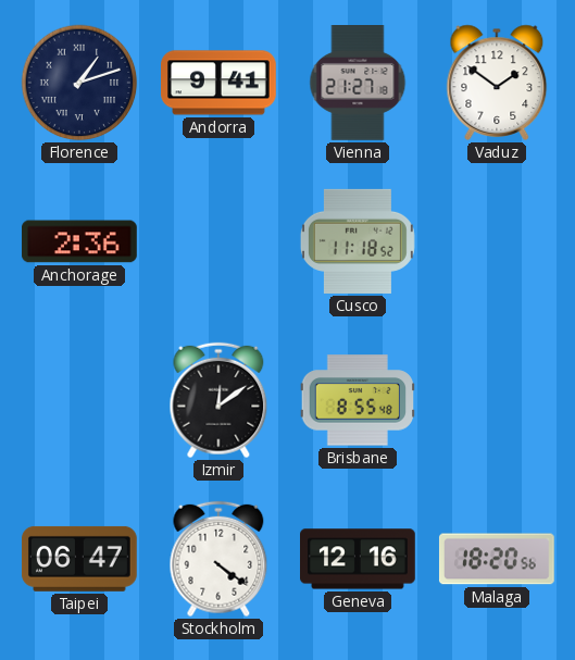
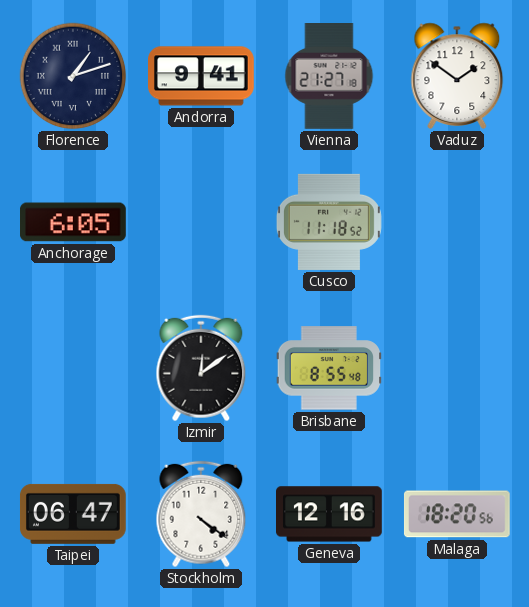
Anchorage: 2:36 -> 6:05 (74, 222)
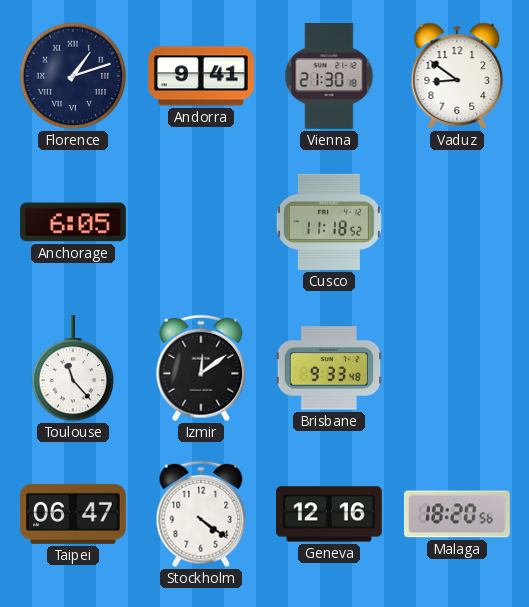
Vienna: 21:27 -> 21:30 (329, 77)
Vaduz: 1:51 -> 8:51 (457, 76)
Toulouse: none -> 11:23 (73, 369)
Brisbane: 8:55 -> 9:33 (328, 368)
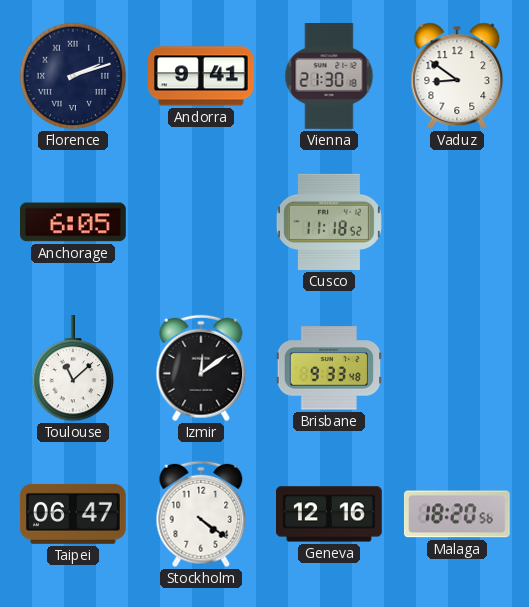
Florence: 1:12 -> 2:12 (73, 76)
Toulouse: 11:23 -> 11:08 (73, 369)
